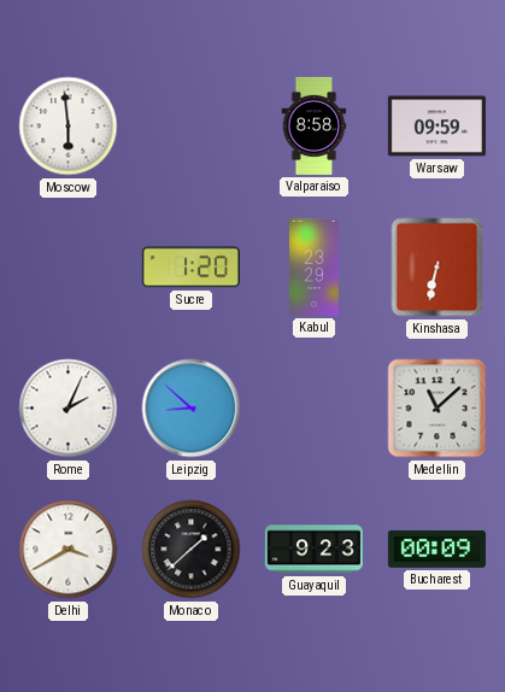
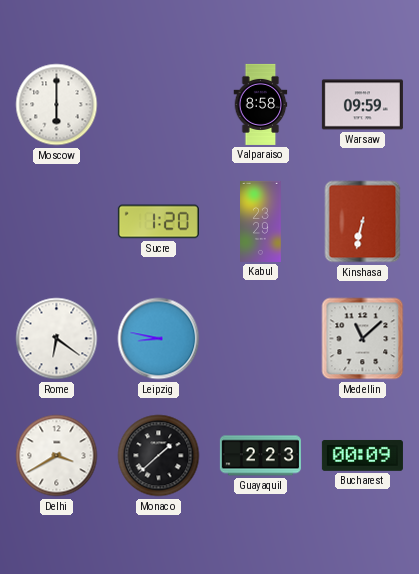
Moscow: 5:59 -> 6:00 (57, 105)
Rome: 2:04 -> 6:21 (57, 339)
Leipzig: 8:52 -> 8:47 (159, 339)
Guayaquil: 9:23 -> 2:23 (260, 456)
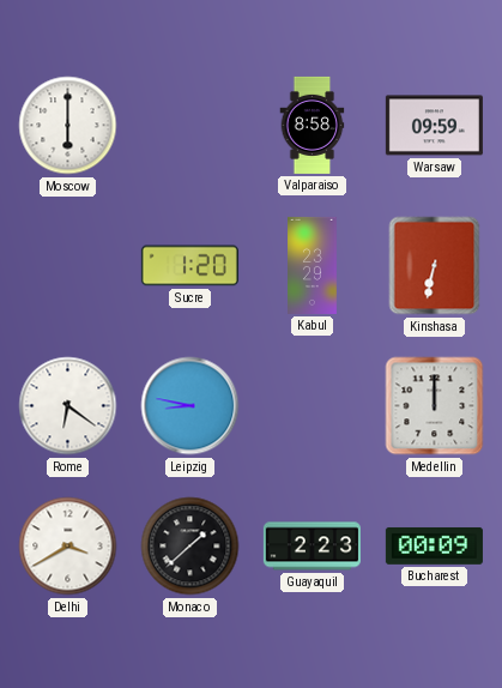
Medellin: 11:08 -> 12:00 (435, 406)
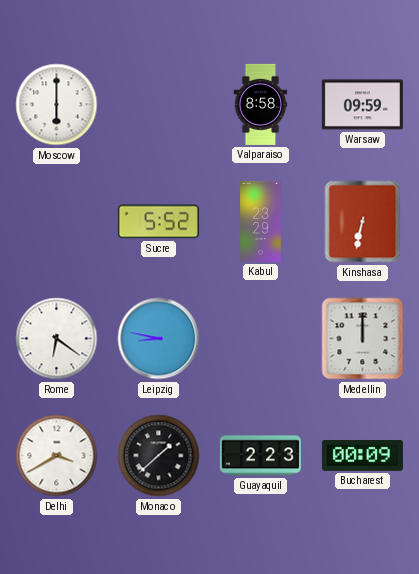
Sucre: 1:20 -> 5:52 (158, 222)
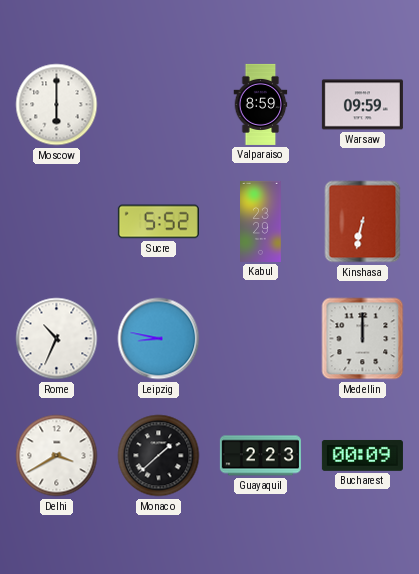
Valparaiso: 8:58 -> 8:59 (261, 104)
Rome: 6:21 -> 10:34 (57, 339)
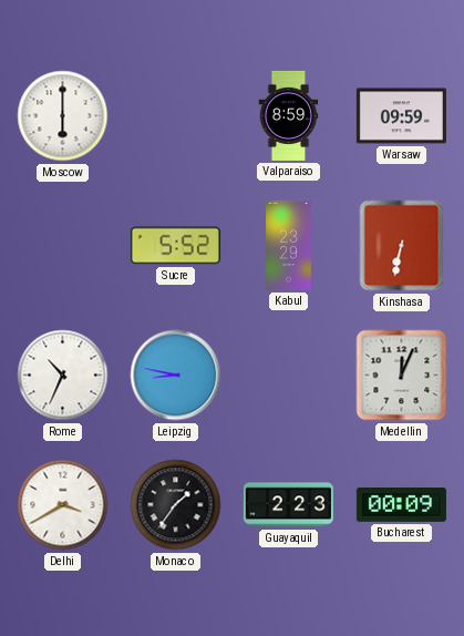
Medellin: 12:00 -> 12:04 (402, 376)
Monaco: 1:38 -> 1:36 (176, 505)
